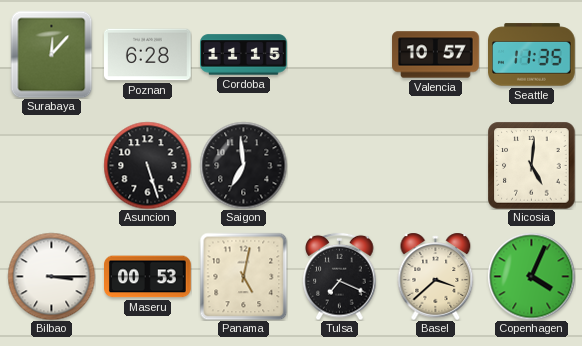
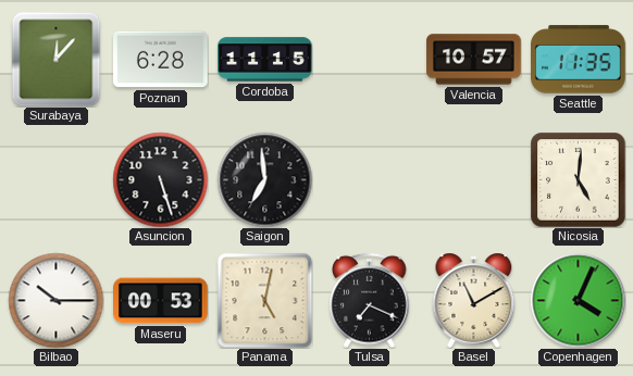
Bilbao: 3:15 -> 10:15 (55, 300)
Basel: 3:38 -> 11:10 (474, 300)
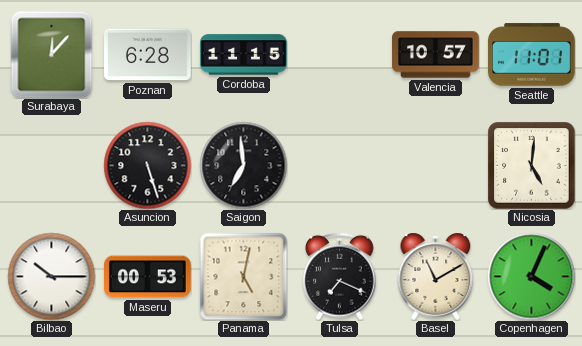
Seattle: 11:35 -> 11:01 (532, 55)
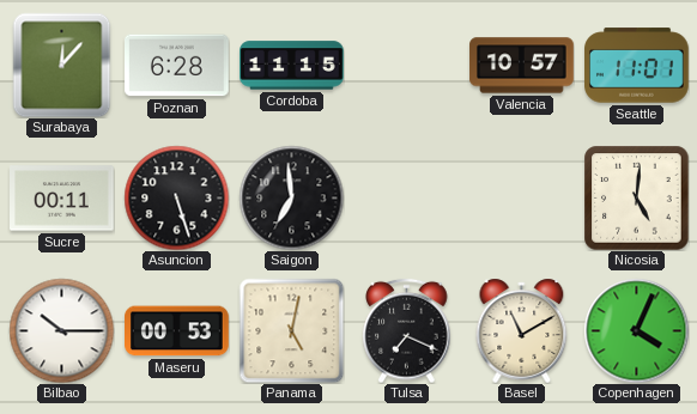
Sucre: none -> 00:11 (62, 199)
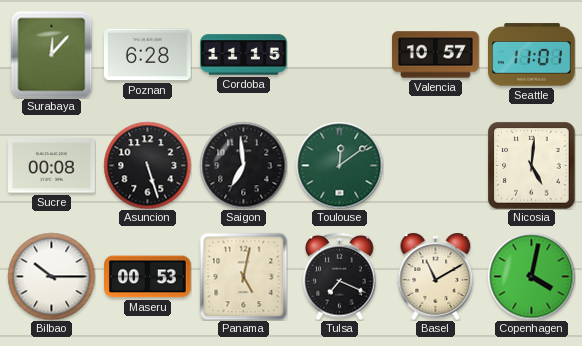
Sucre: 00:11 -> 00:08 (52, 166)
Toulouse: none -> 12:09 (339, 165)
Copenhagen: 4:04 -> 4:02 (531, 276)
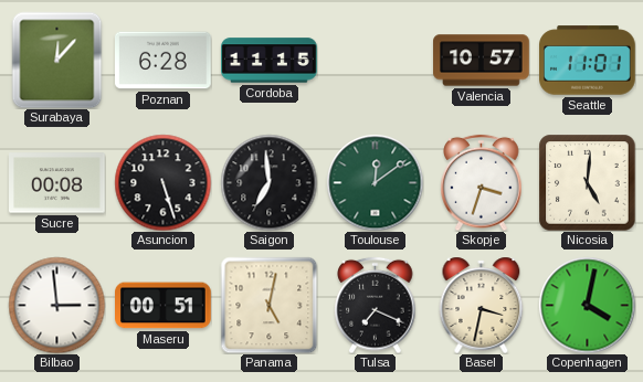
Skopje: none -> 3:33 (482, 182)
Bilbao: 10:15 -> 2:59 (56, 305)
Maseru: 00:53 -> 00:51 (164, 306)
Basel: 11:10 -> 3:32 (482, 305)
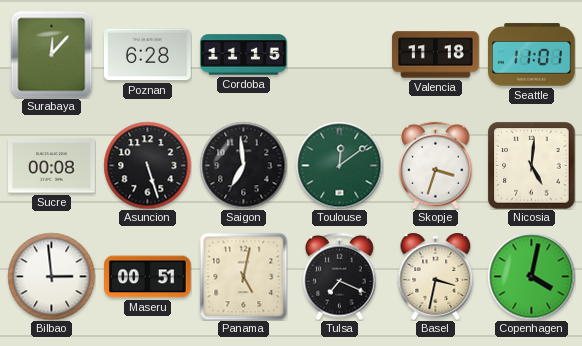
Valencia: 10:57 -> 11:18 (436, 55)
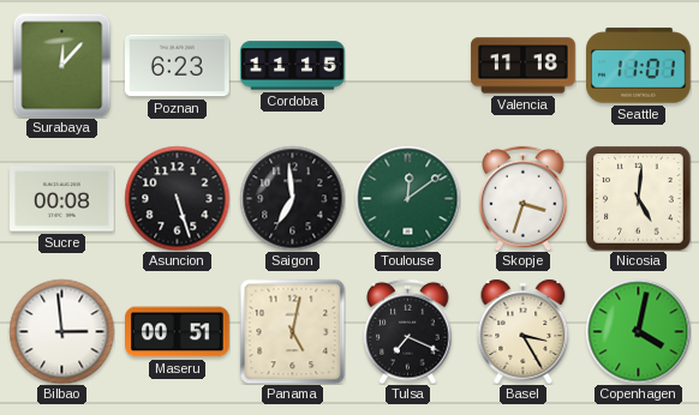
Poznan: 6:28 -> 6:23 (178, 66)
Basel: 3:32 -> 3:25 (524, 331)
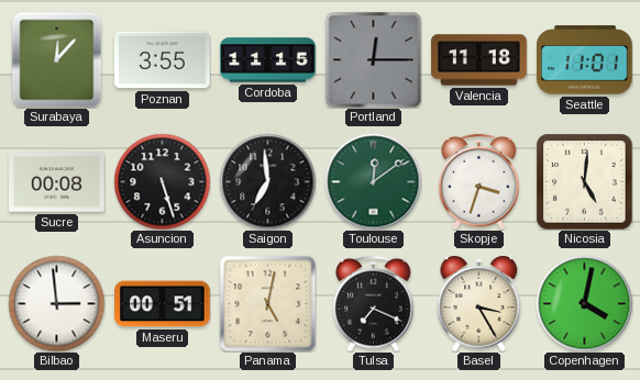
Poznan: 6:23 -> 3:55 (163, 60)
Portland: none -> 12:15 (373, 59)
